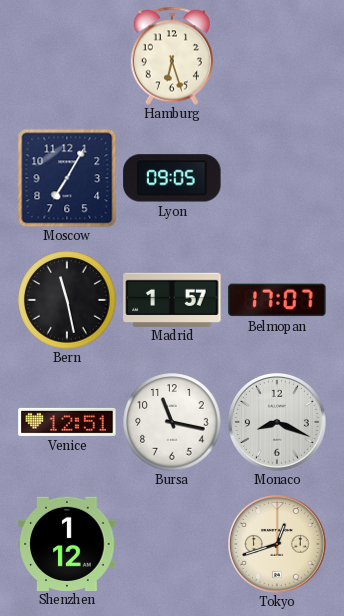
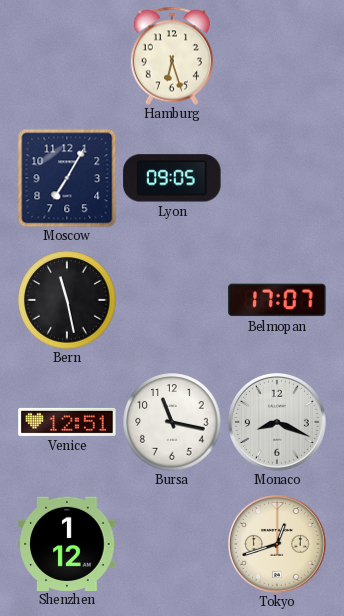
Madrid: 1:57 -> none (172, 299)
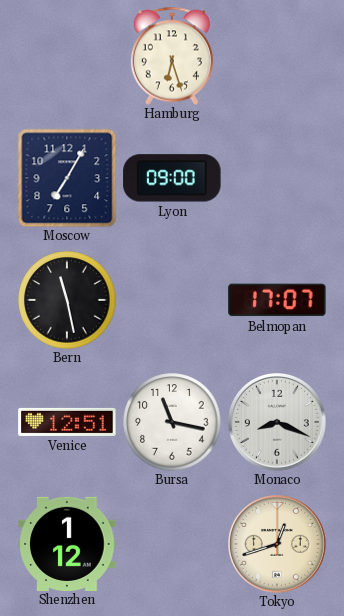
Lyon: 09:05 -> 09:00 (172, 178)
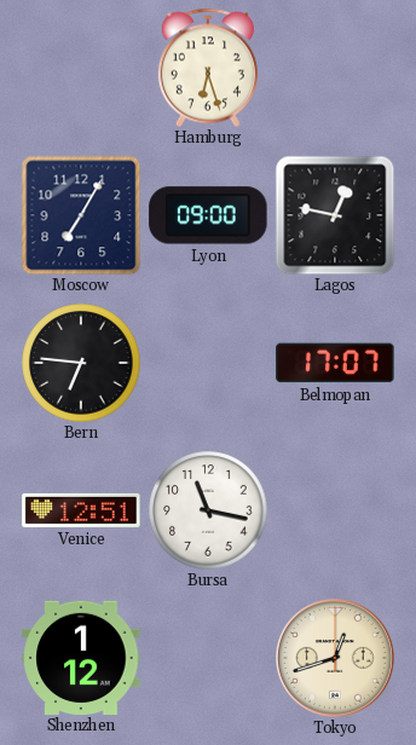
Lagos: none -> 12:47 (335, 215)
Bern: 11:28 -> 6:46 (81, 363)
Monaco: 8:19 -> none (278, 423)
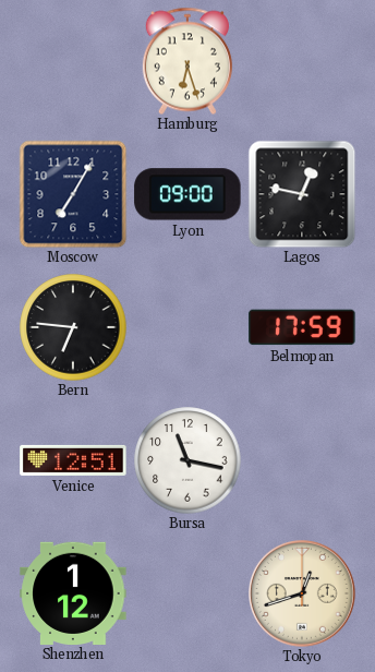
Belmopan: 17:07 -> 17:59 (302, 327)
